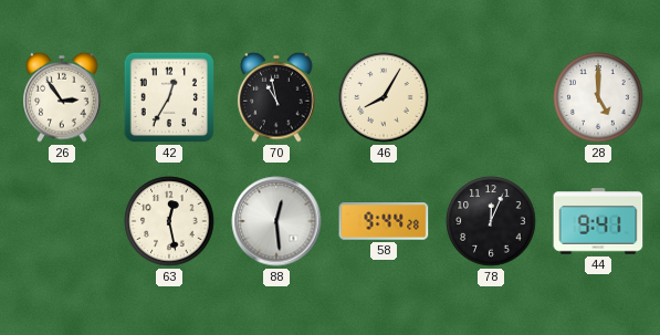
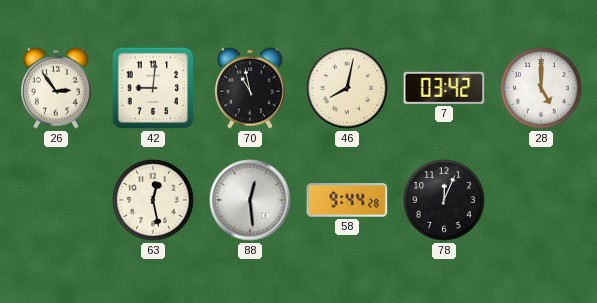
42: 12:35 -> 9:01 (153, 88)
46: 8:05 -> 8:02 (347, 88)
7: none -> 03:42 (444, 88)
44: 9:41 -> none (598, 221)
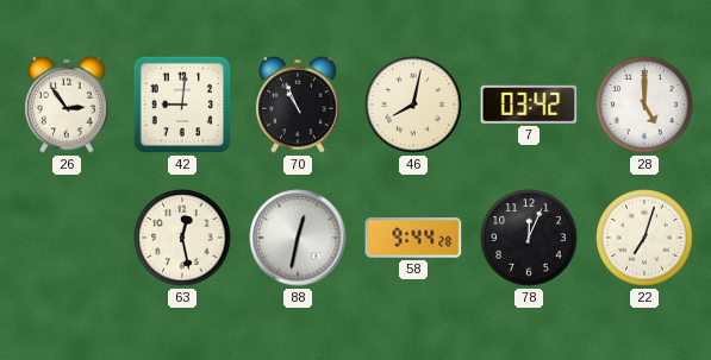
70: 10:58 -> 10:56 (298, 105)
88: 12:29 -> 12:32 (298, 238)
22: none -> 7:03 (644, 238)
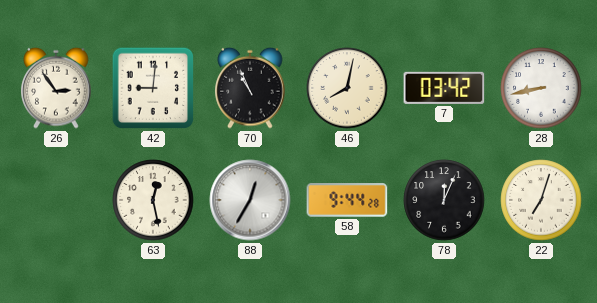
28: 5:00 -> 8:43 (541, 88)
88: 12:32 -> 12:35 (250, 200)
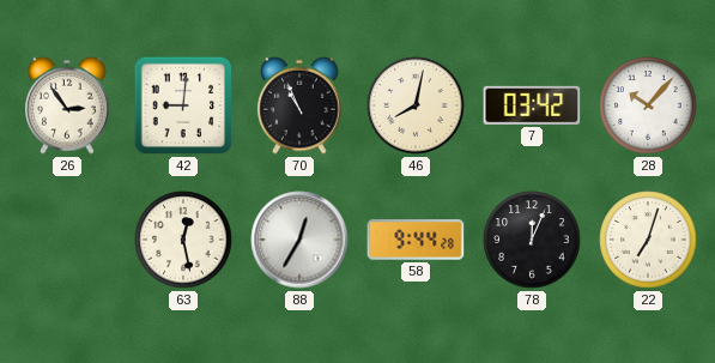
28: 8:43 -> 10:07 (648, 105)
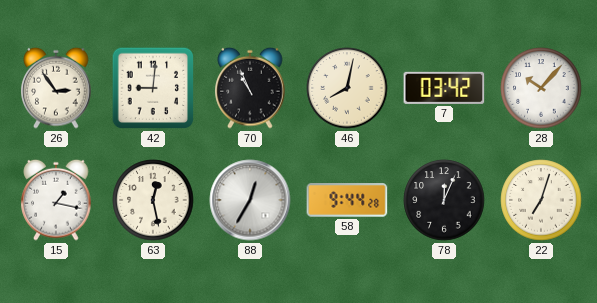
15: none -> 1:17 (56, 200)
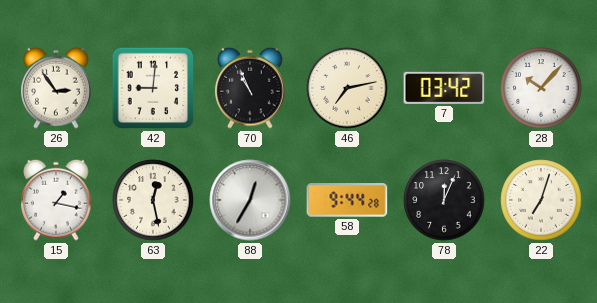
46: 8:02 -> 7:13 (347, 88)
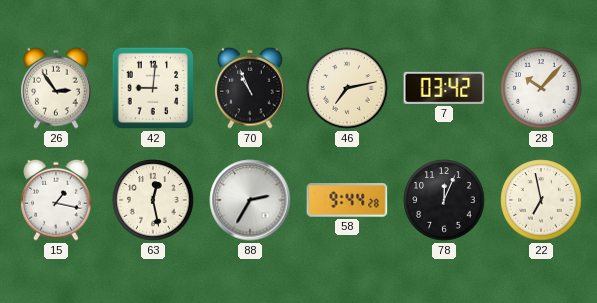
88: 12:35 -> 2:35 (250, 200)
22: 7:03 -> 6:58 (541, 200)
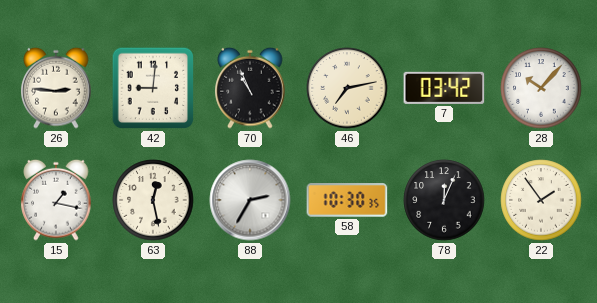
26: 2:54 -> 2:46 (56, 88)
58: 9:44 -> 10:30 (347, 200)
22: 6:58 -> 1:54 (541, 200)
